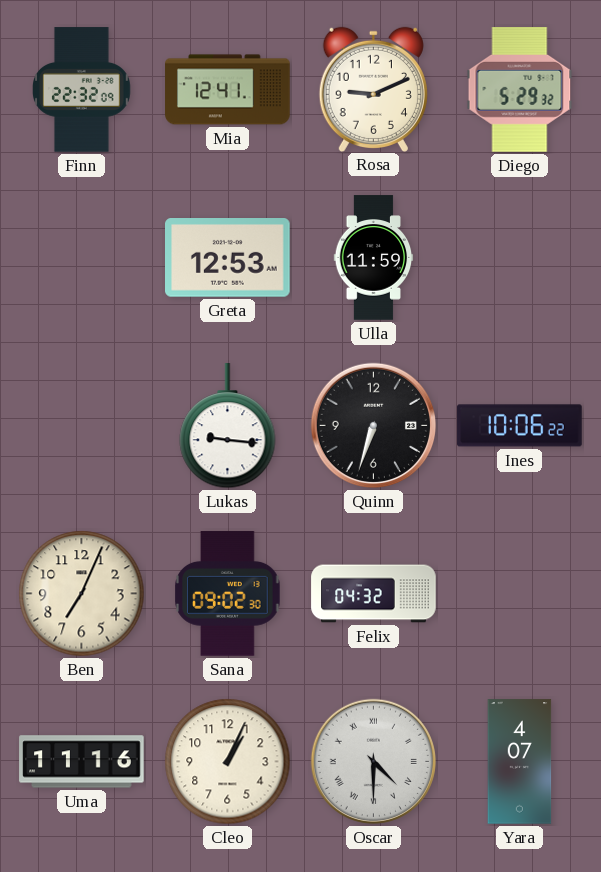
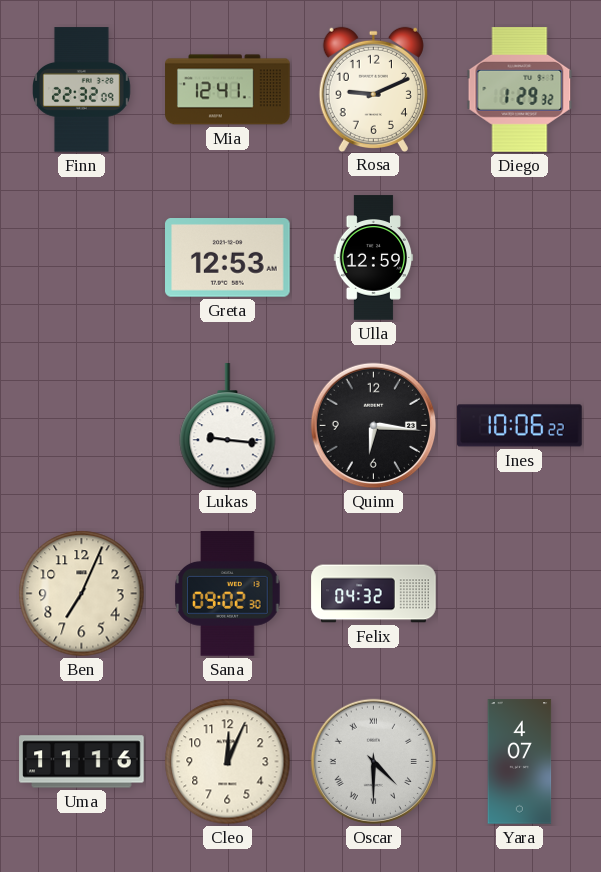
Diego: 5:29 -> 1:29 (520, 90)
Ulla: 11:59 -> 12:59 (374, 258)
Quinn: 6:33 -> 6:16 (373, 425)
Cleo: 1:04 -> 12:04 (228, 762)
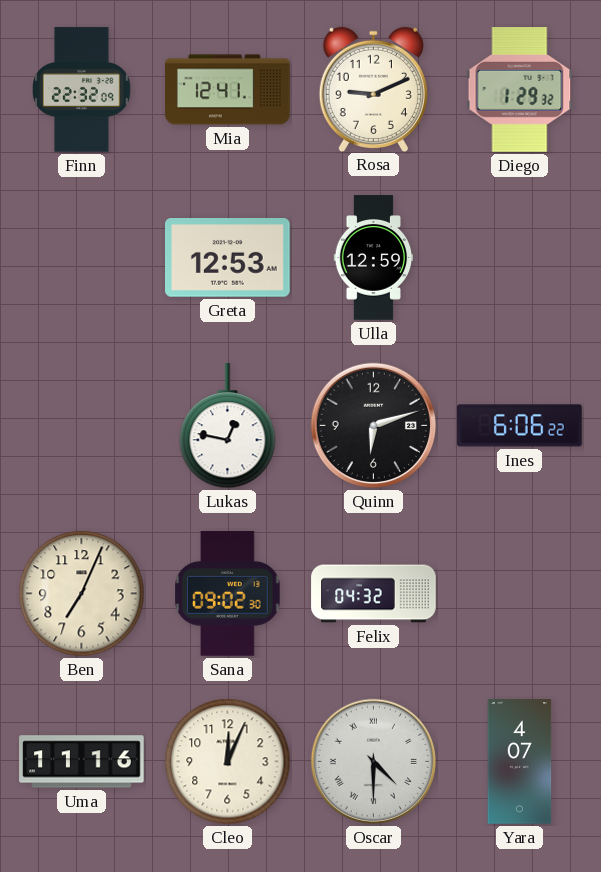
Lukas: 9:16 -> 12:47 (228, 426)
Quinn: 6:16 -> 6:12 (373, 425)
Ines: 10:06 -> 6:06 (520, 426)
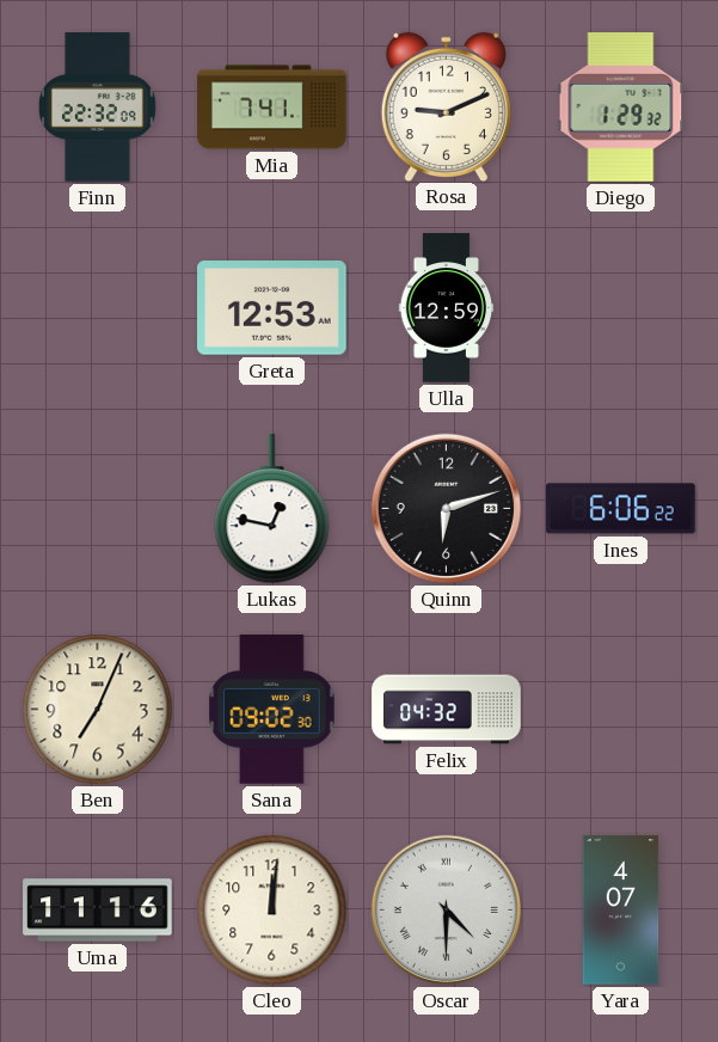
Mia: 12:41 -> 7:41 (272, 108)
Cleo: 12:04 -> 12:01 (272, 911)
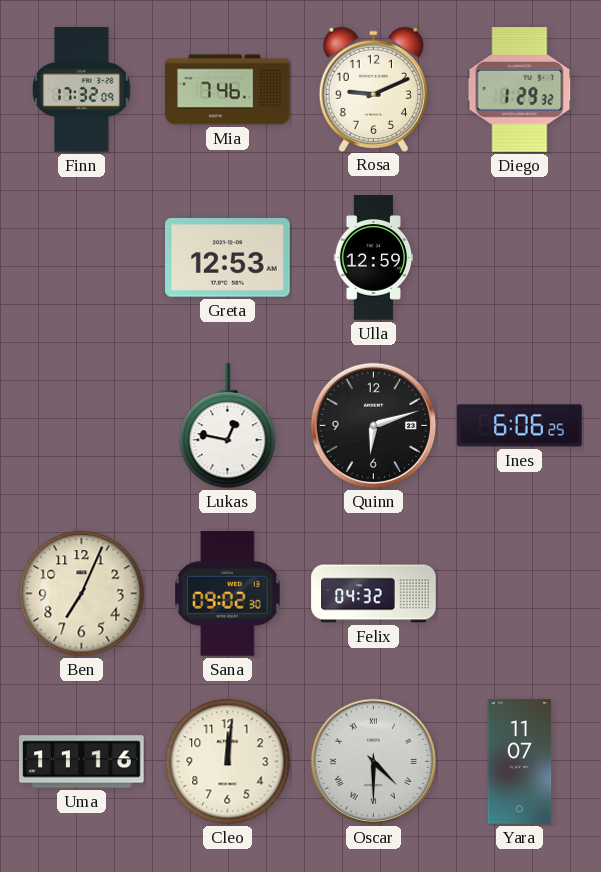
Finn: 22:32 -> 17:32 (82, 90)
Mia: 7:41 -> 7:46 (228, 90)
Ines: 6:06:22 -> 6:06:25 (520, 426)
Yara: 4:07 -> 11:07 (520, 762)
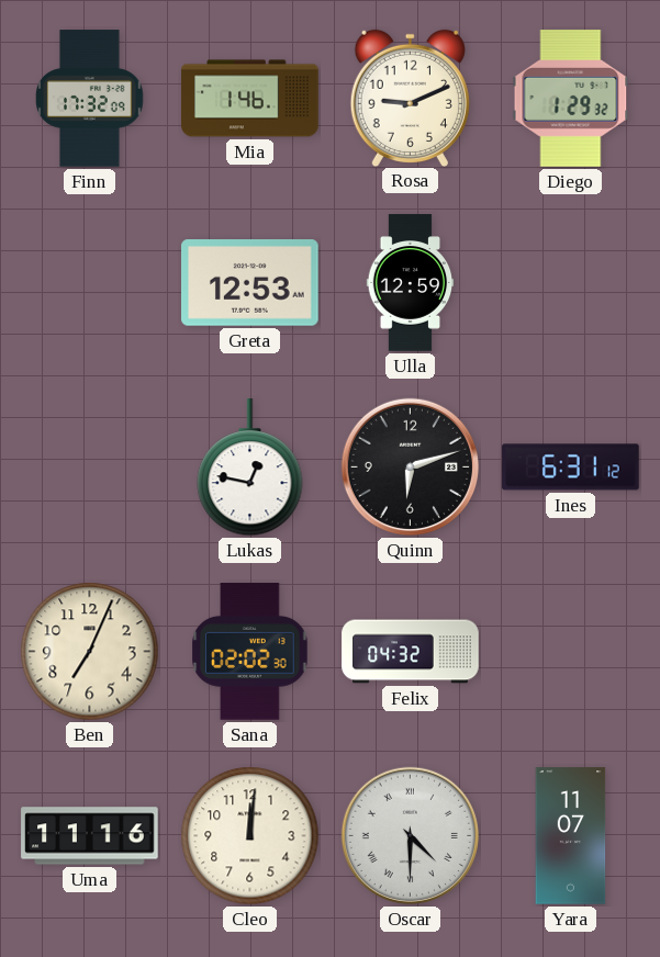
Mia: 7:46 -> 1:46 (250, 99)
Ines: 6:06 -> 6:31 (571, 468)
Sana: 09:02 -> 02:02 (250, 652)
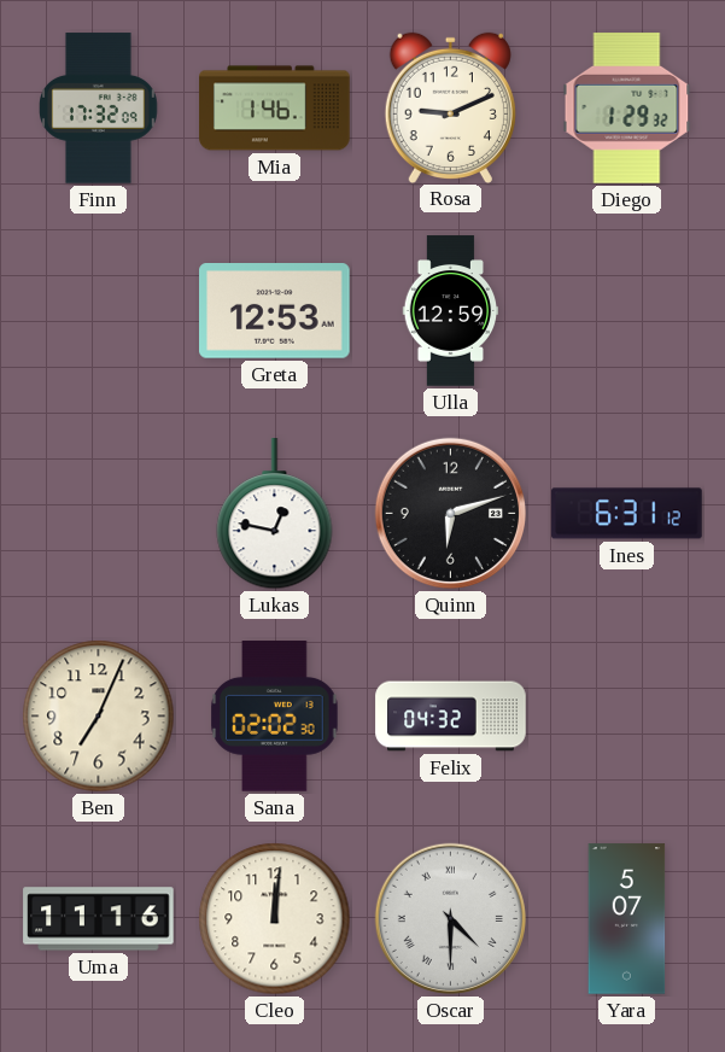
Yara: 11:07 -> 5:07 (627, 919)
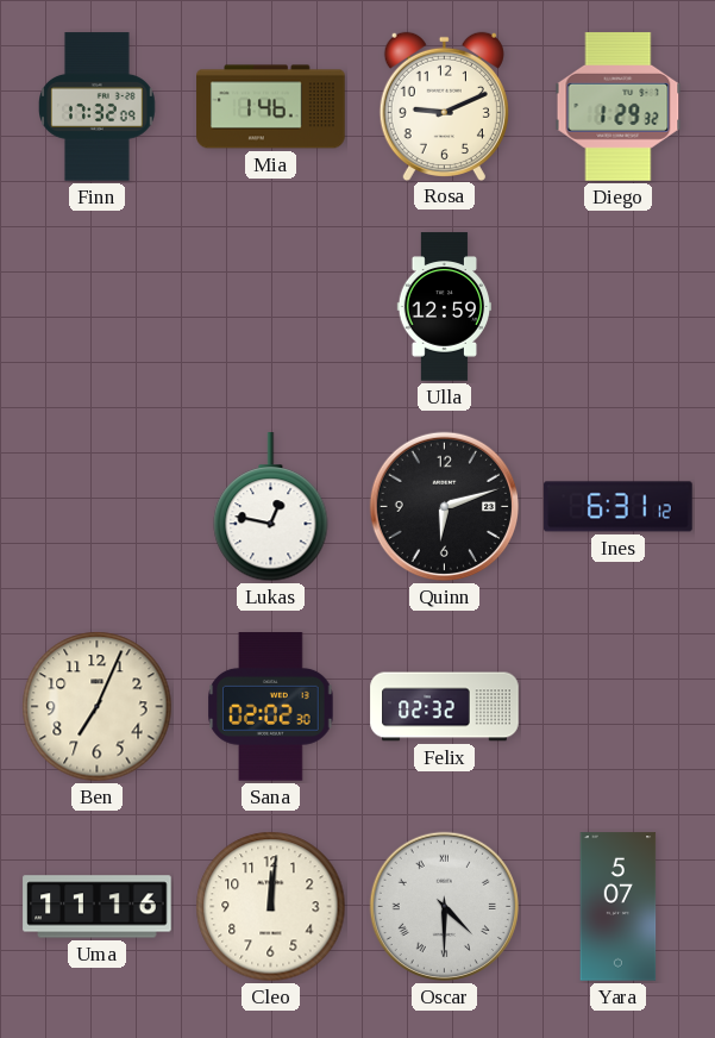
Greta: 12:53 -> none (275, 311)
Felix: 04:32 -> 02:32 (445, 707)
